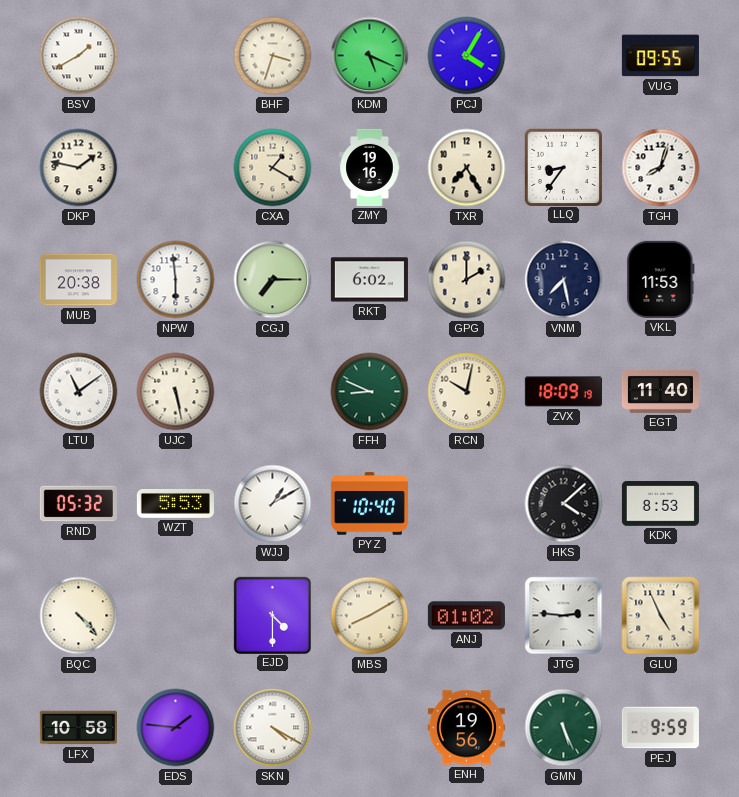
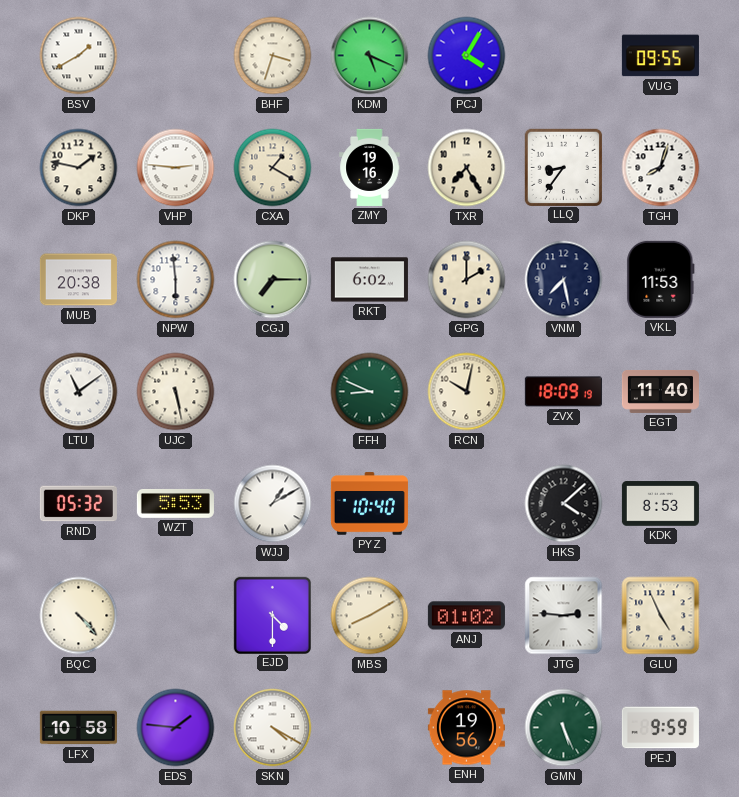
VHP: none -> 2:46 (176, 168)
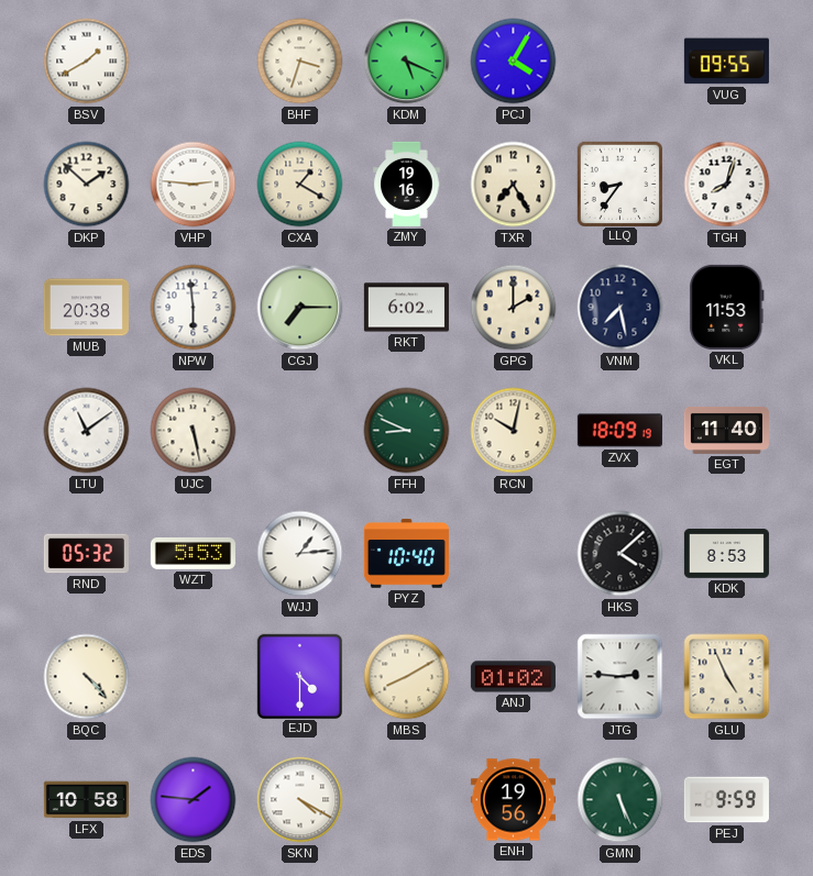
DKP: 1:47 -> 1:52 (87, 185)
WJJ: 1:10 -> 1:14 (300, 554)
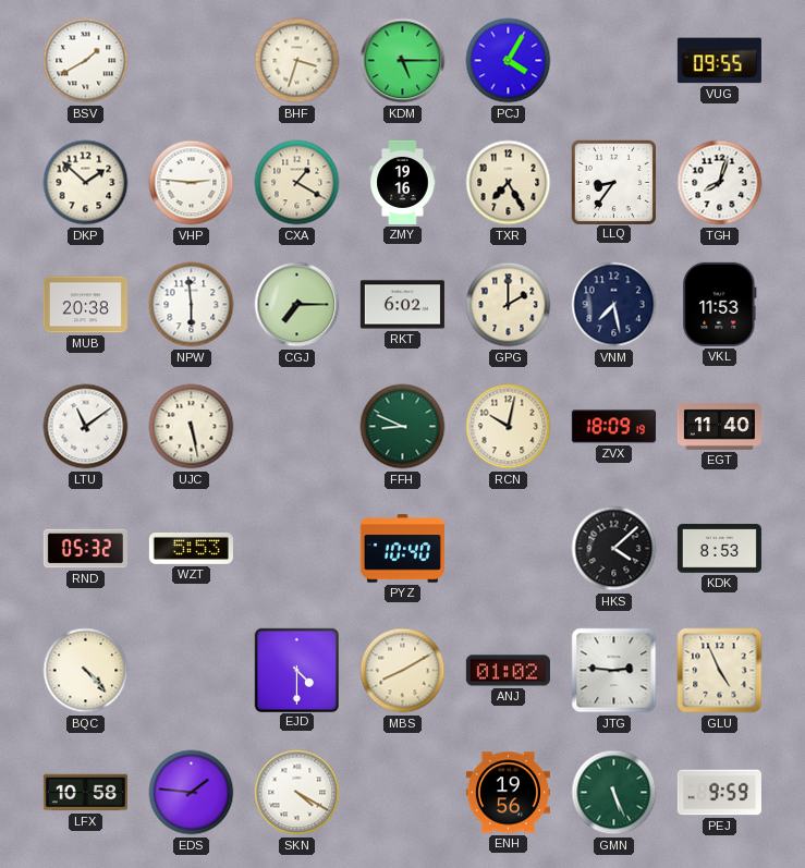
KDM: 5:19 -> 5:15 (403, 61)
WJJ: 1:14 -> none (300, 554)
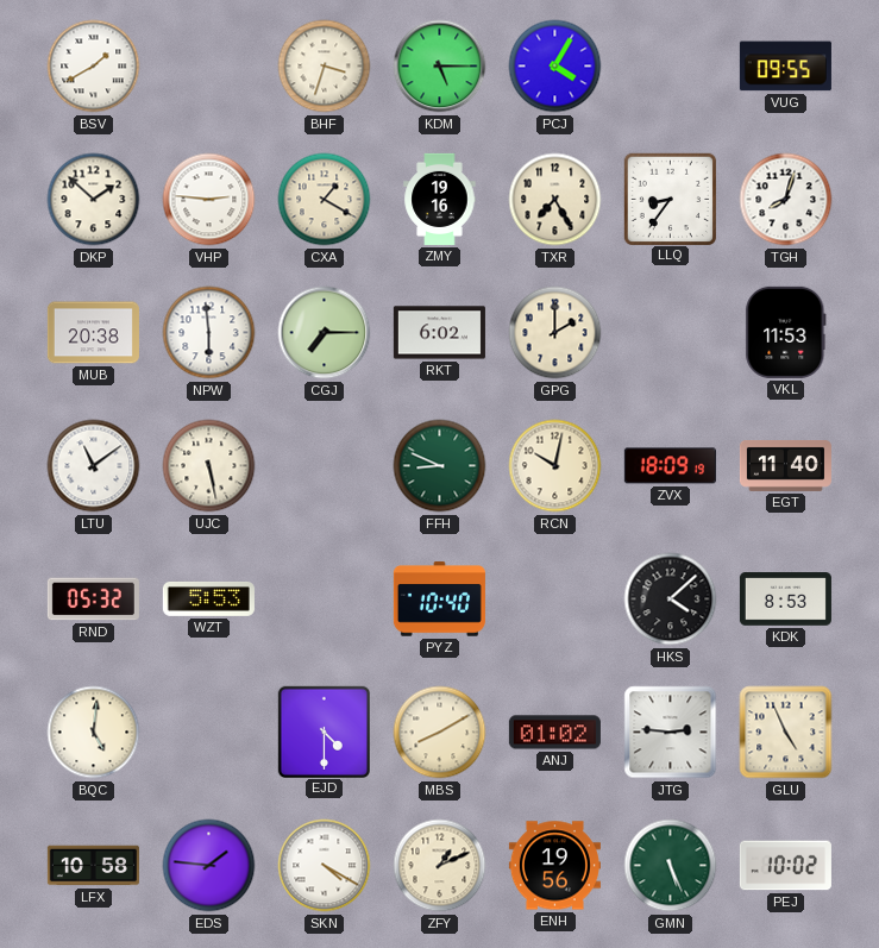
VNM: 7:28 -> none (614, 305)
BQC: 4:23 -> 5:01 (94, 733)
ZFY: none -> 1:11 (440, 866)
PEJ: 9:59 -> 10:02 (785, 866)
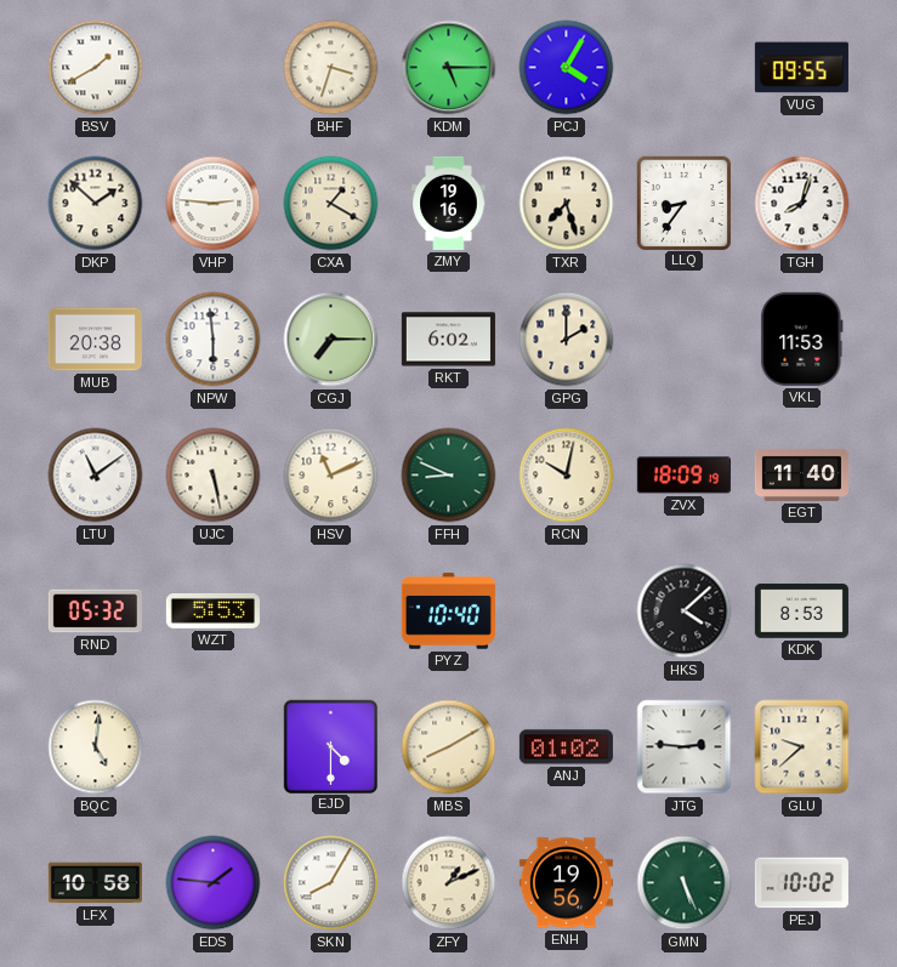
TXR: 7:25 -> 7:27 (567, 204)
HSV: none -> 11:11 (331, 476)
GLU: 4:56 -> 9:38 (802, 747)
SKN: 4:20 -> 8:05 (331, 883)
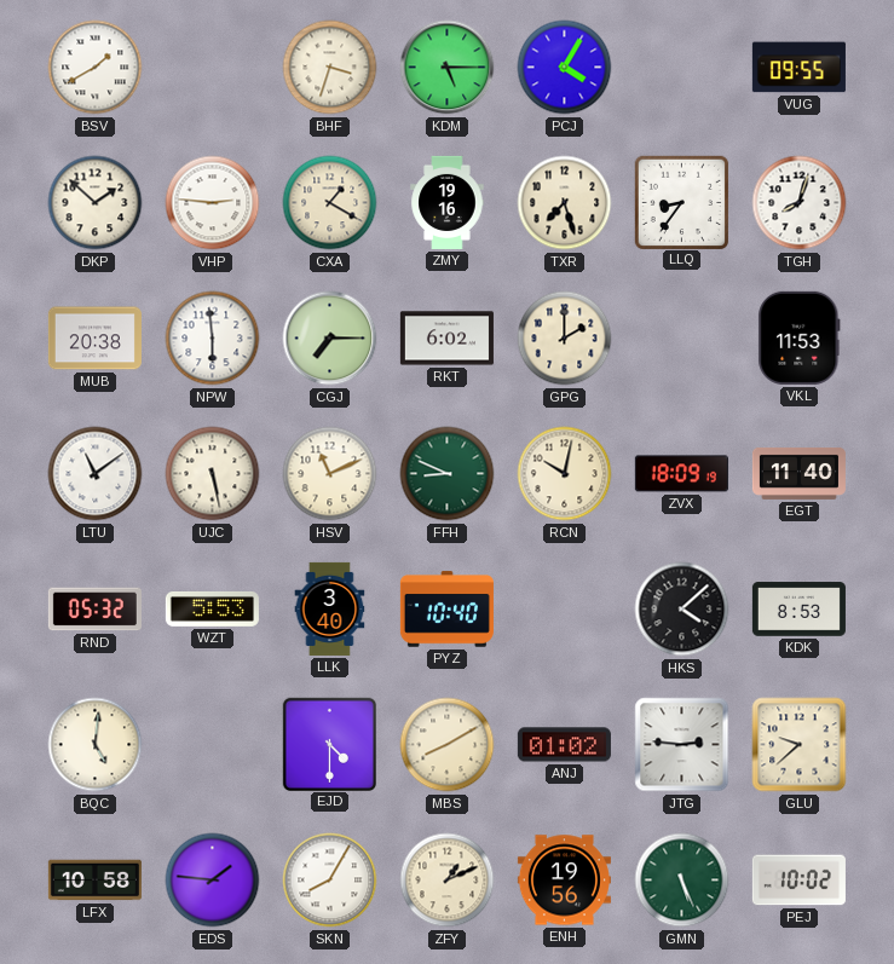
LLK: none -> 3:40 (330, 608)
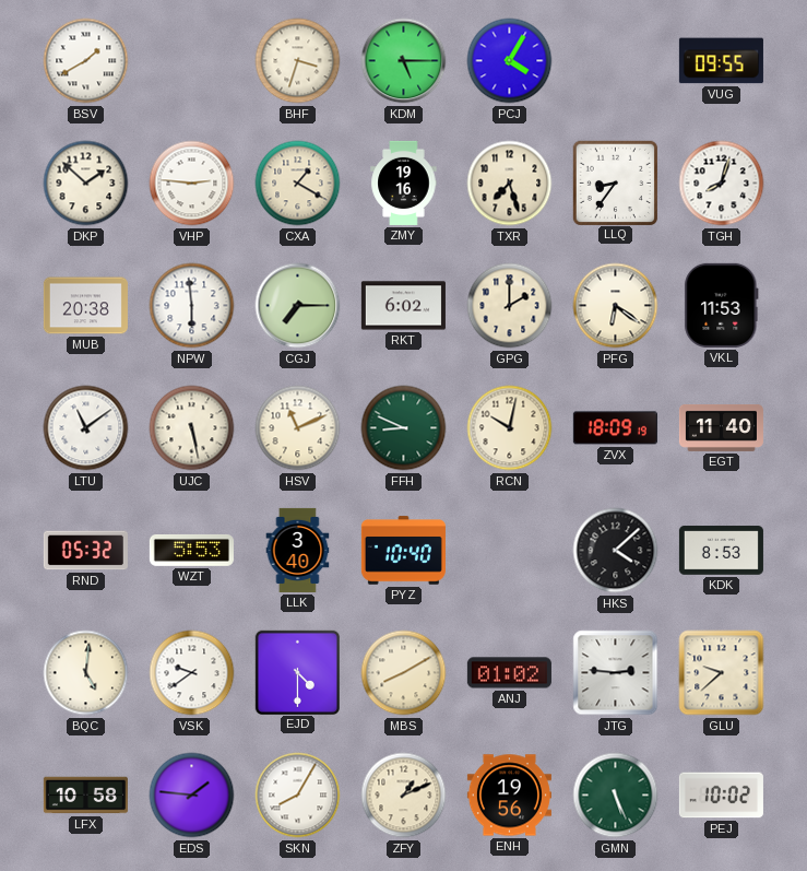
PFG: none -> 6:21 (616, 306)
VSK: none -> 9:39 (192, 673)
